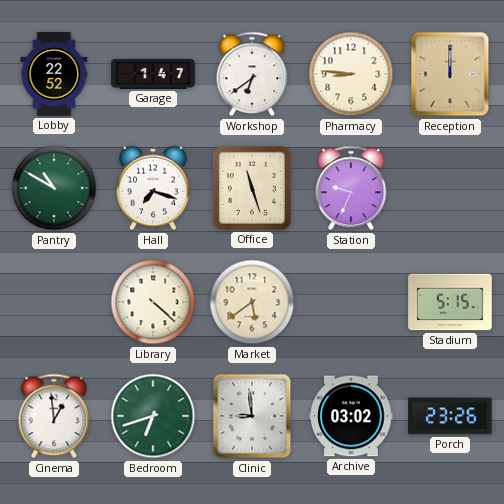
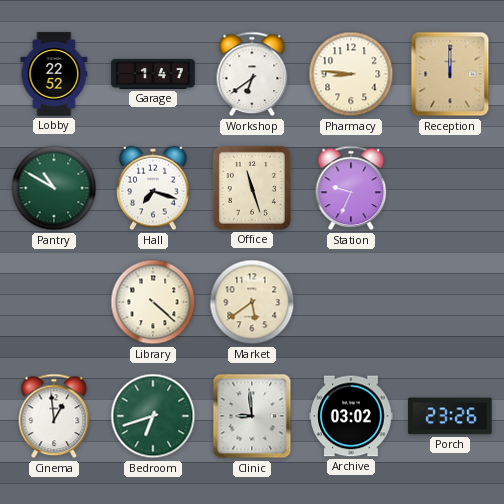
Stadium: 5:15 -> none (450, 302)
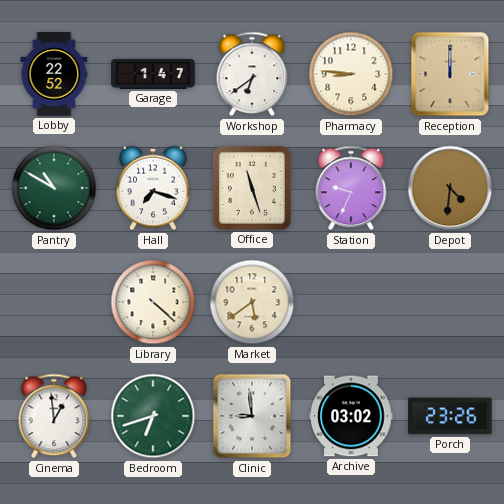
Depot: none -> 4:31 (450, 188)
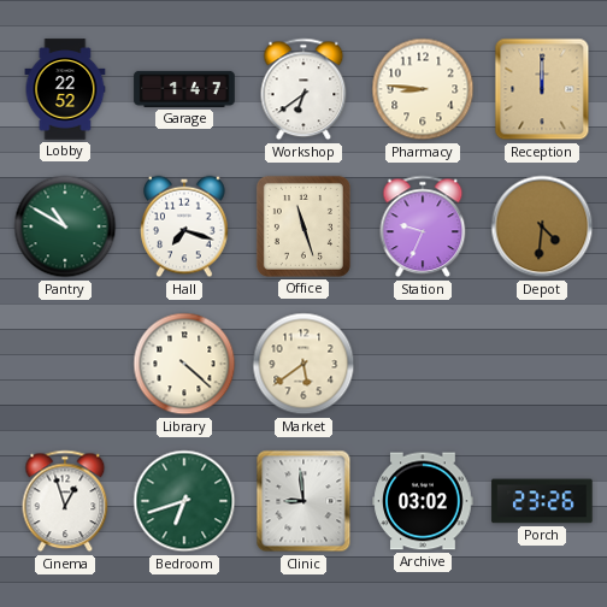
Cinema: 12:59 -> 12:57 (65, 501)
